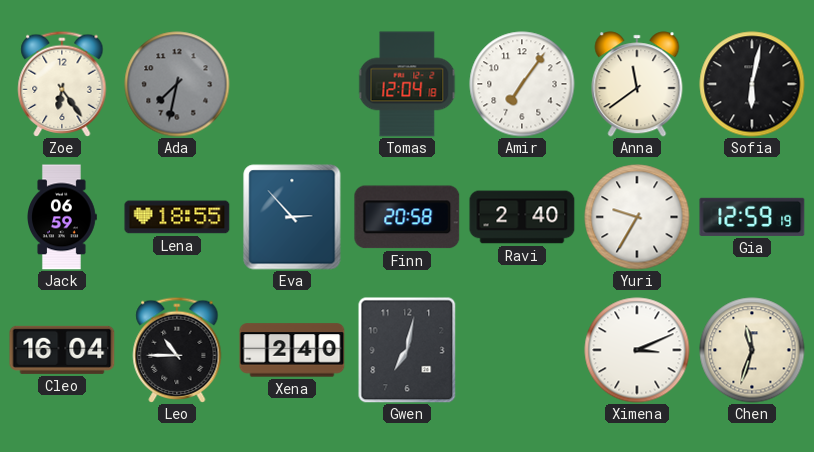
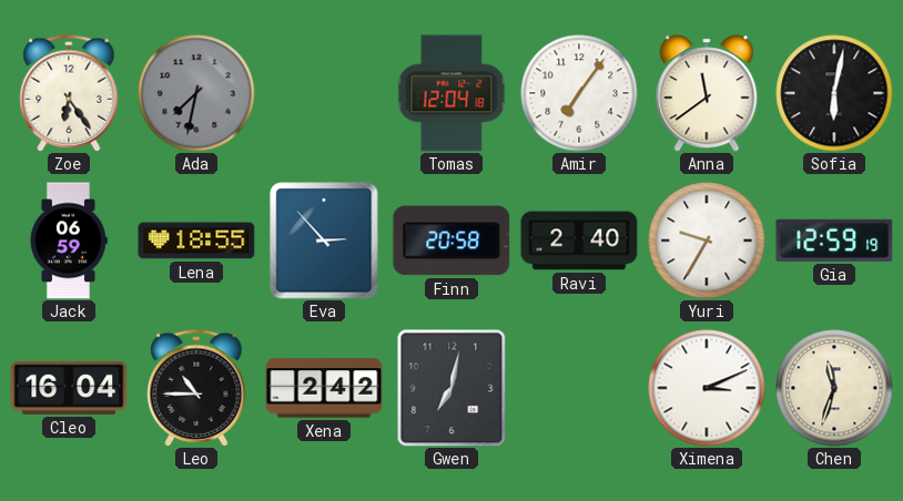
Xena: 2:40 -> 2:42 (324, 388)
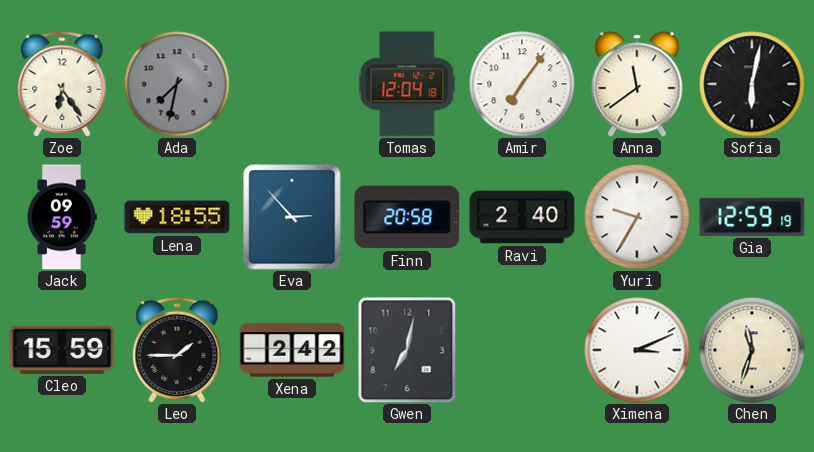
Jack: 06:59 -> 09:59 (62, 217)
Cleo: 16:04 -> 15:59 (62, 350)
Leo: 10:45 -> 1:45 (177, 350)
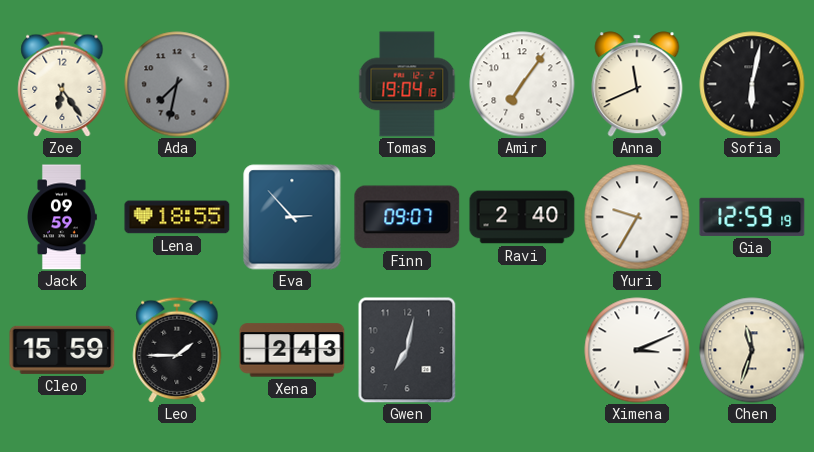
Tomas: 12:04 -> 19:04 (407, 84)
Anna: 11:39 -> 11:41 (637, 84)
Finn: 20:58 -> 09:07 (407, 217)
Xena: 2:42 -> 2:43 (292, 350)
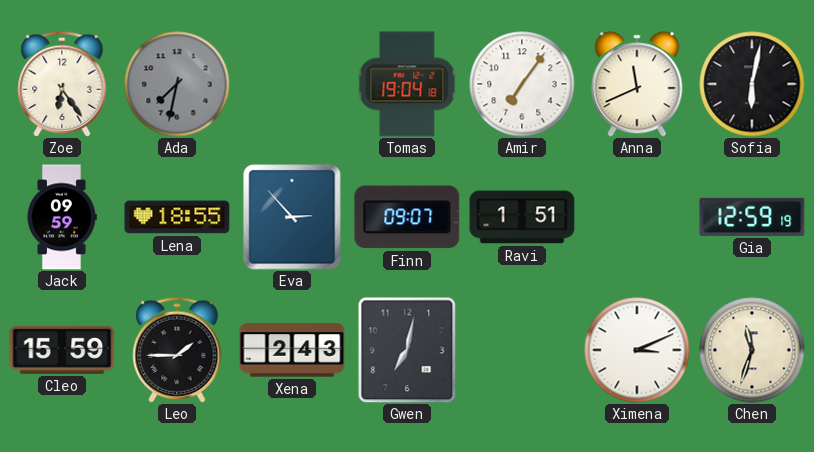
Ravi: 2:40 -> 1:51 (522, 217)
Yuri: 9:35 -> none (637, 217)
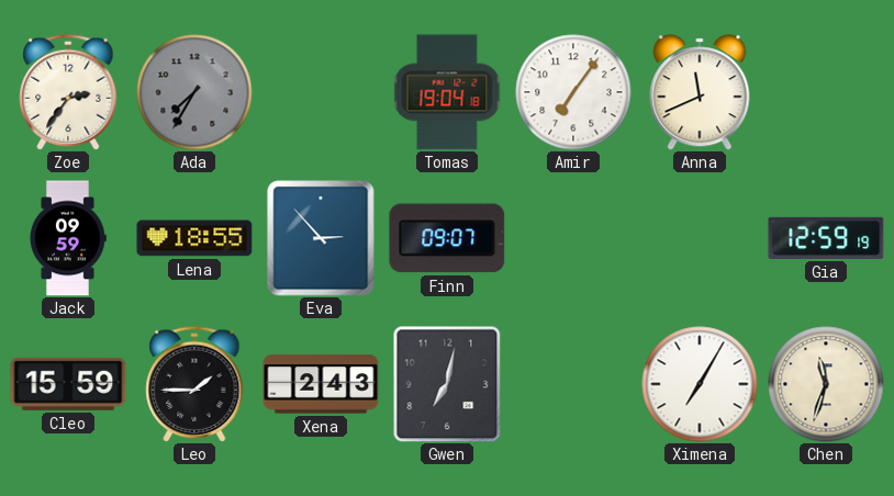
Zoe: 6:24 -> 2:36 (68, 92)
Ada: 7:32 -> 7:35 (194, 92)
Sofia: 6:02 -> none (752, 84)
Ravi: 1:51 -> none (522, 217)
Ximena: 3:11 -> 7:05 (700, 384)
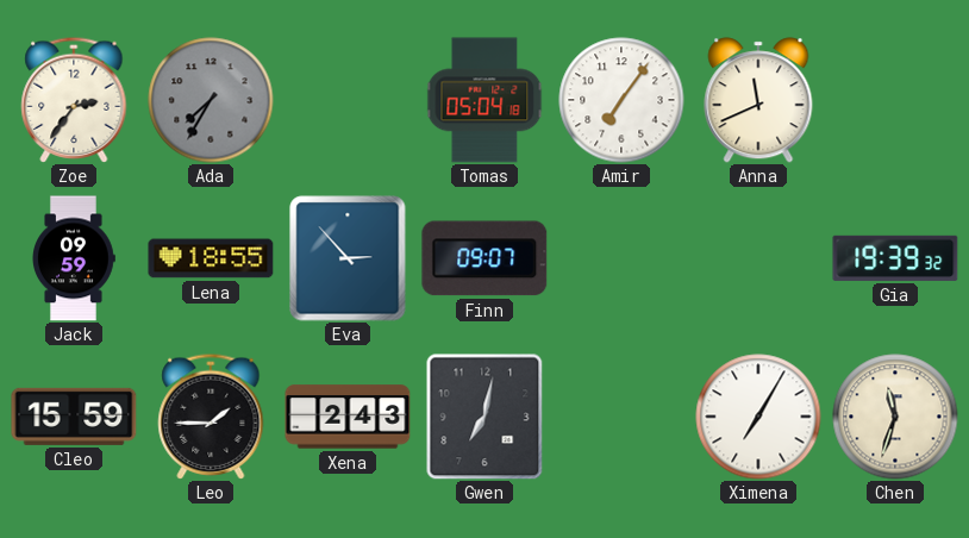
Tomas: 19:04 -> 05:04 (484, 100)
Gia: 12:59 -> 19:39 (895, 258)
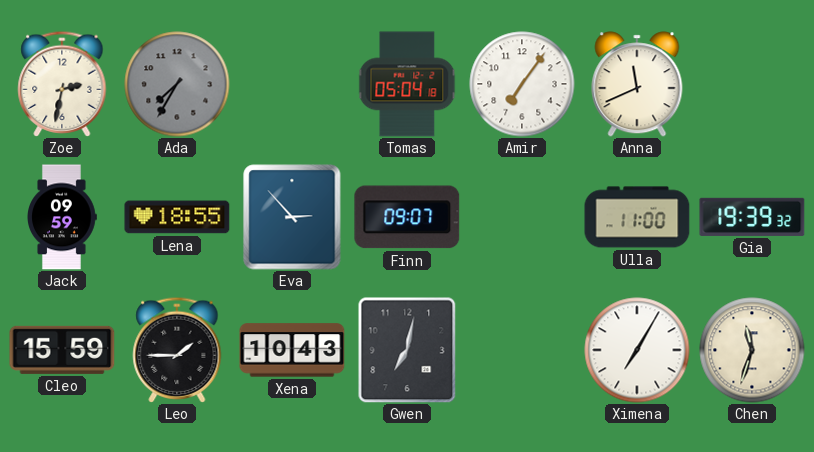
Zoe: 2:36 -> 2:32 (62, 84)
Ulla: none -> 11:00 (637, 217)
Xena: 2:43 -> 10:43 (292, 350)
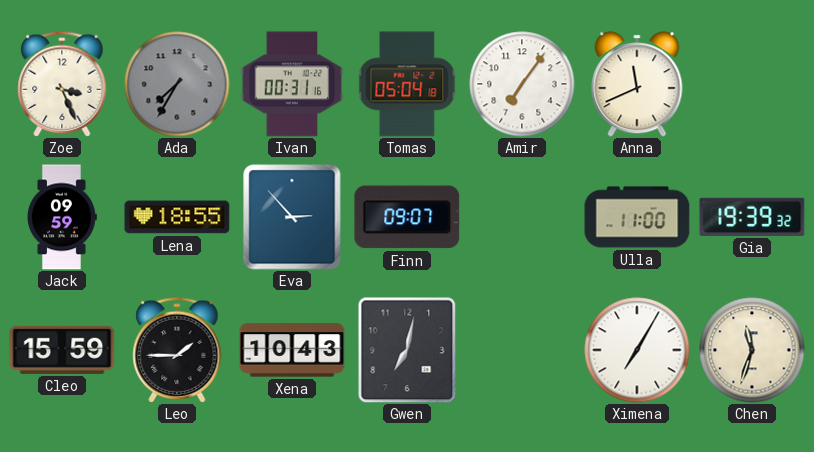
Zoe: 2:32 -> 3:26 (62, 84)
Ivan: none -> 00:31 (292, 84)
